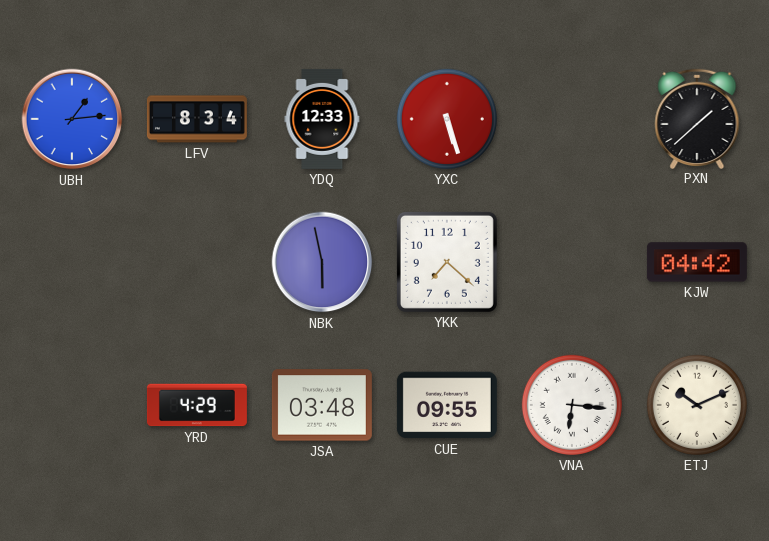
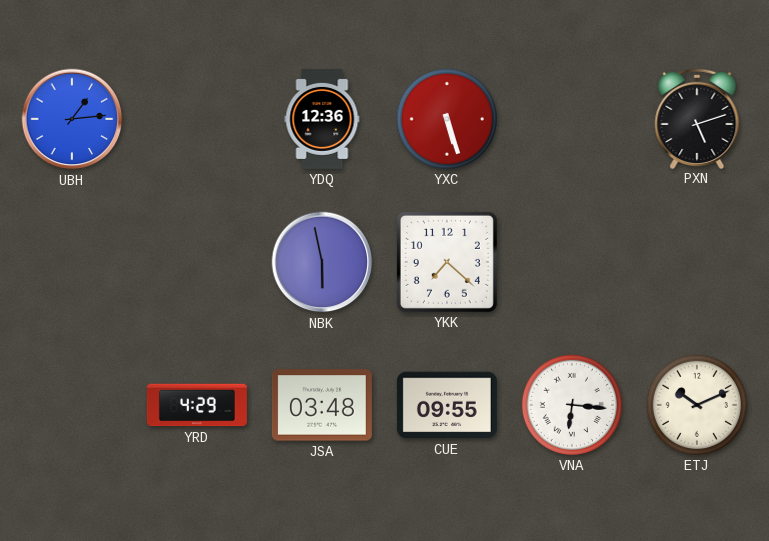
LFV: 8:34 -> none (197, 119)
YDQ: 12:33 -> 12:36 (322, 119)
PXN: 1:38 -> 5:12 (697, 118)
KJW: 04:42 -> none (697, 262)
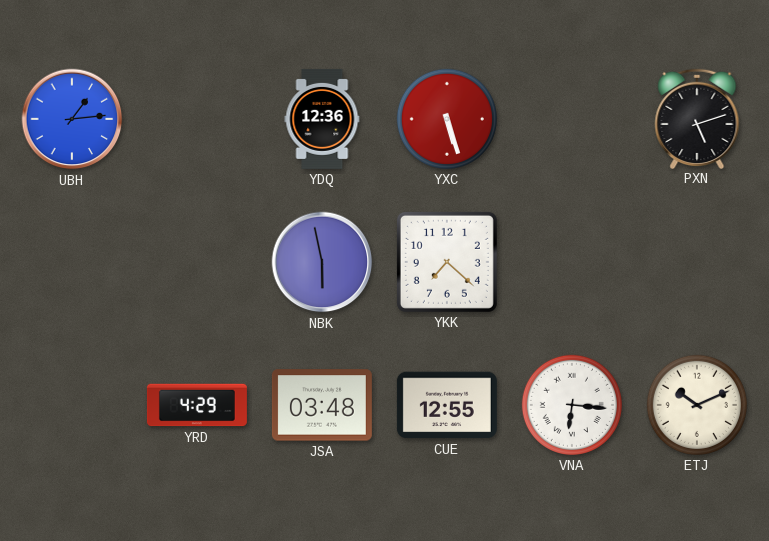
CUE: 09:55 -> 12:55 (447, 405)
